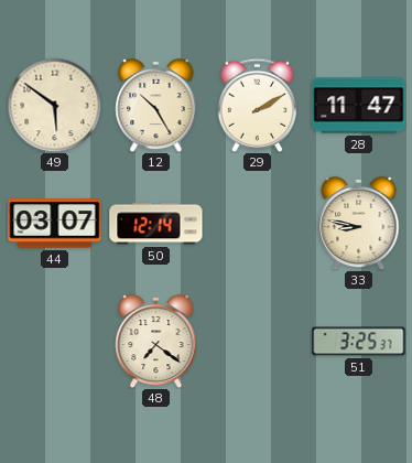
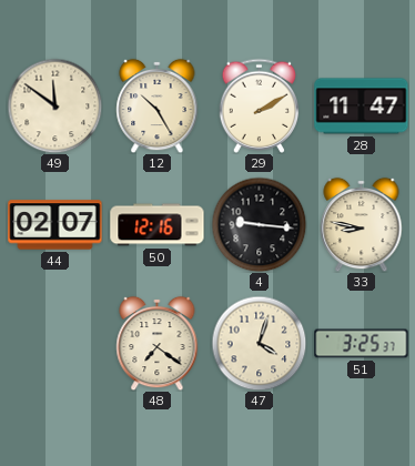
49: 5:51 -> 11:51 (54, 105)
44: 03:07 -> 02:07 (55, 225)
50: 12:14 -> 12:16 (158, 225)
4: none -> 9:16 (259, 224)
47: none -> 4:03 (259, 343)
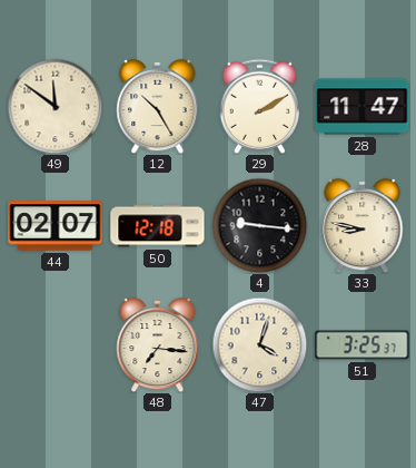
50: 12:16 -> 12:18 (158, 226)
48: 7:21 -> 7:16 (158, 344)
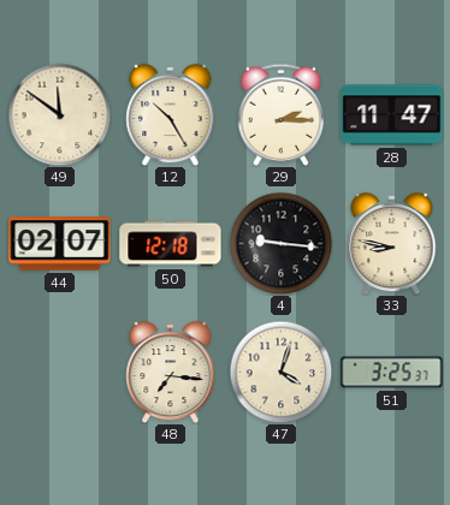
29: 2:10 -> 2:15 (282, 114)
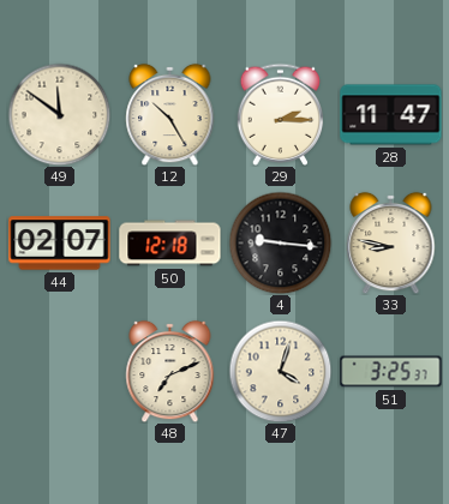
48: 7:16 -> 7:11 (170, 371)
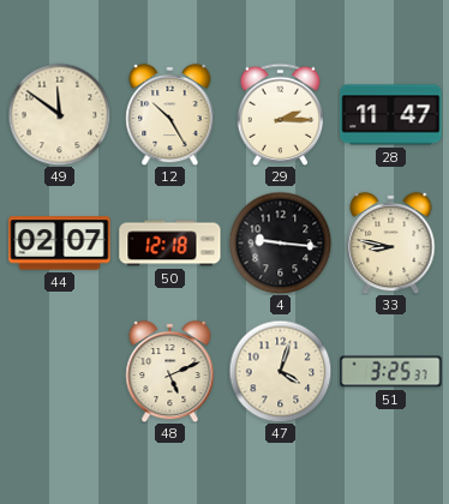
48: 7:11 -> 5:11 (170, 371)
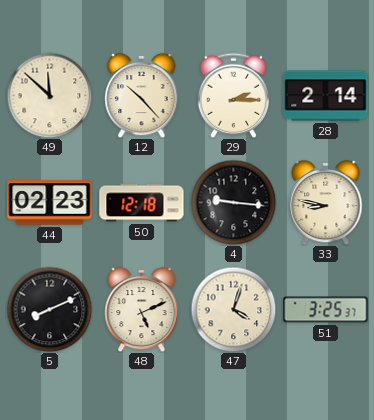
49: 11:51 -> 11:52 (49, 95)
12: 10:25 -> 10:23 (142, 95)
28: 11:47 -> 2:14 (326, 96)
44: 02:07 -> 02:23 (50, 203)
5: none -> 8:11 (49, 309)
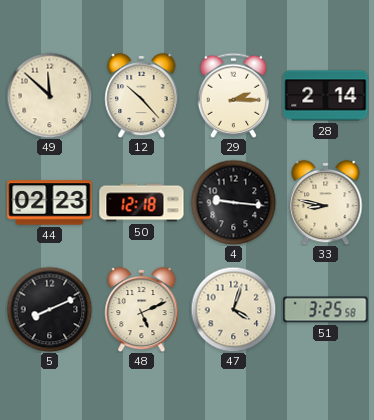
51: 3:25:37 -> 3:25:58 (326, 310)
